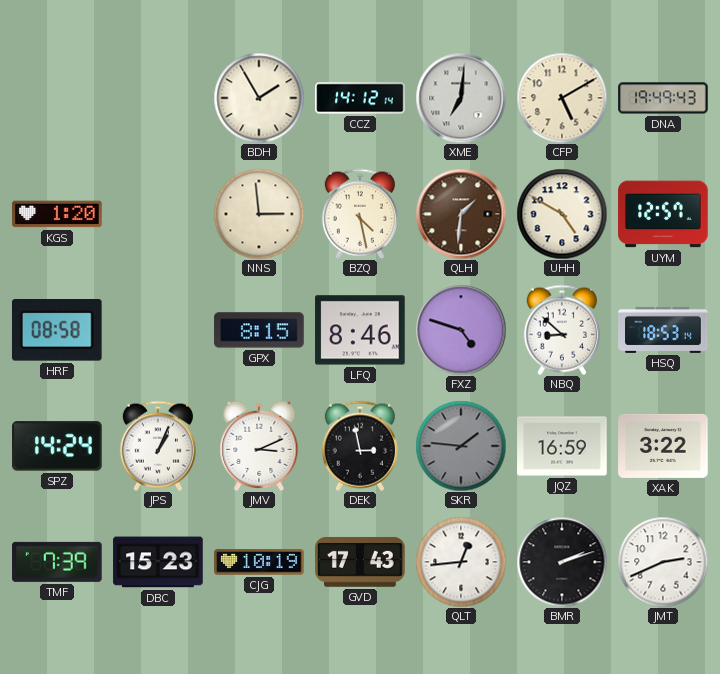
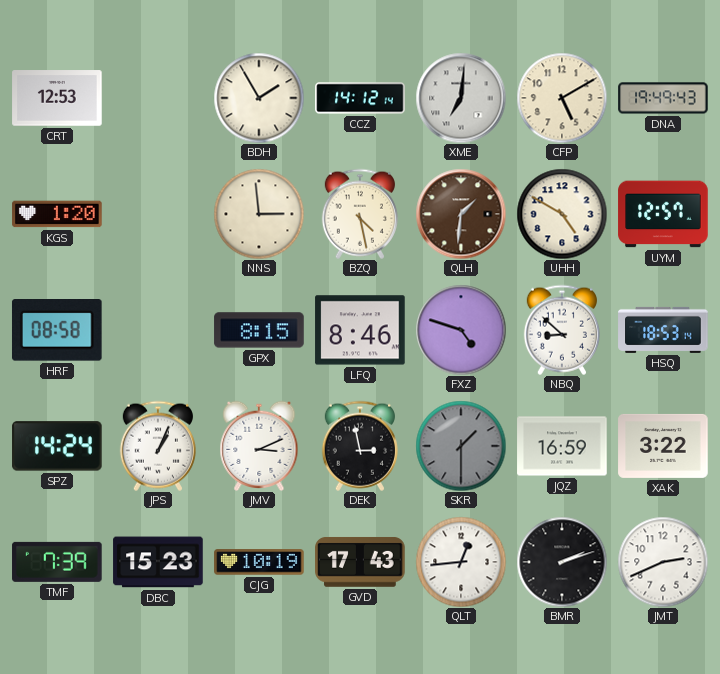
CRT: none -> 12:53 (57, 98)
SKR: 1:46 -> 1:30 (461, 446)
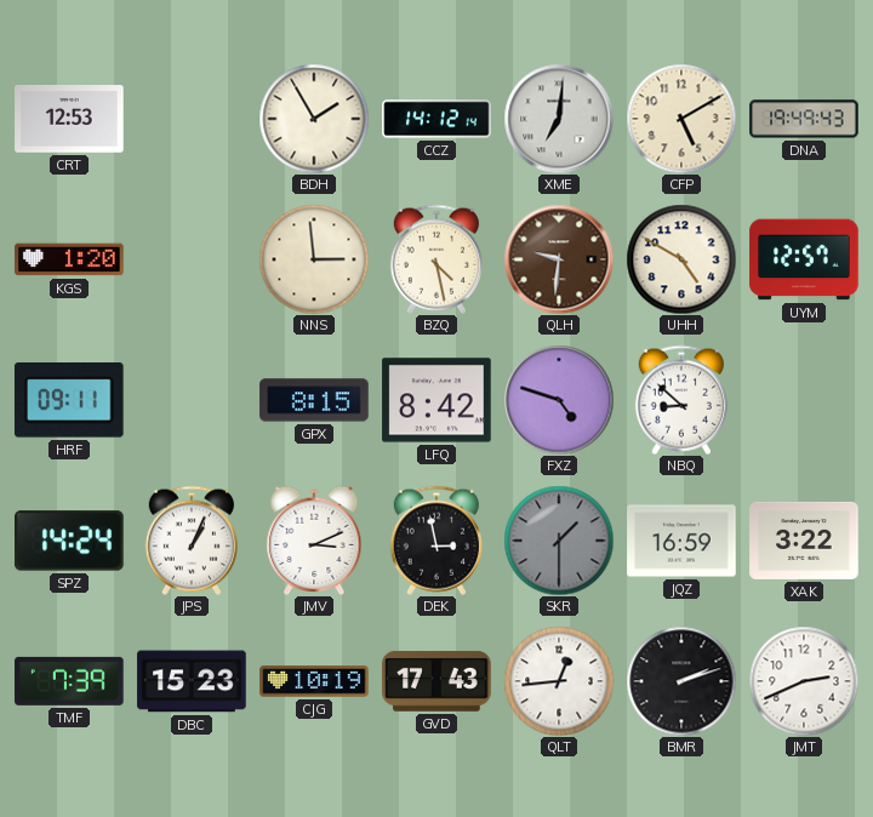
QLH: 1:31 -> 9:31 (559, 259)
HRF: 08:58 -> 09:11 (69, 401)
LFQ: 8:46 -> 8:42 (436, 400)
HSQ: 18:53 -> none (663, 330)
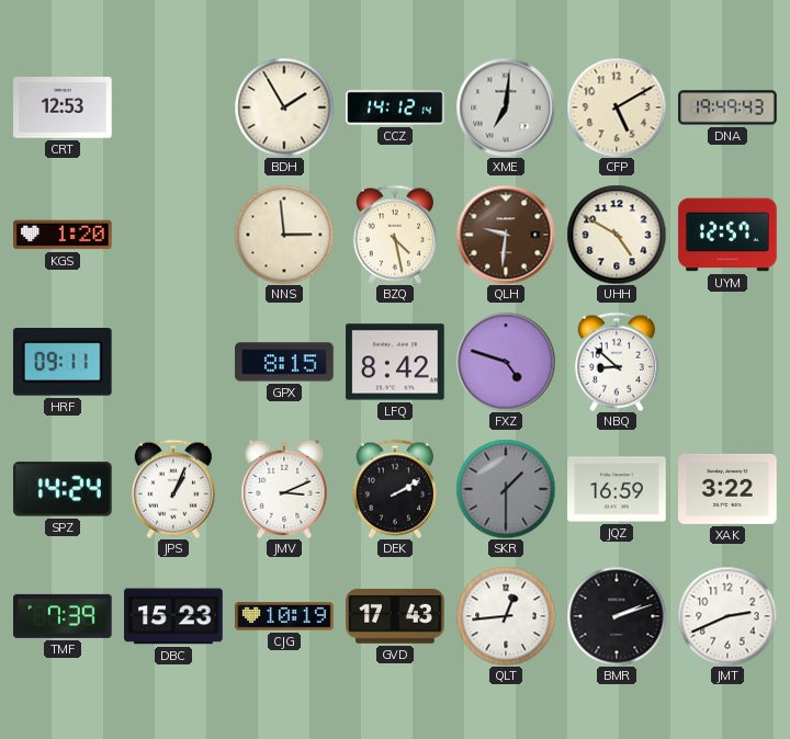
DEK: 2:58 -> 2:10 (395, 489)
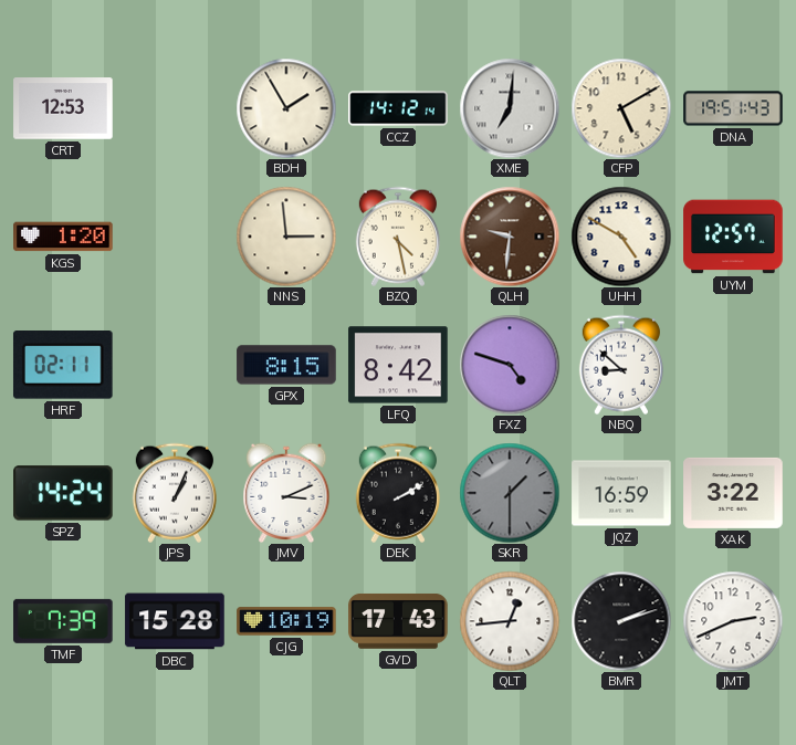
DNA: 19:49 -> 19:51 (733, 108)
HRF: 09:11 -> 02:11 (63, 366)
DBC: 15:23 -> 15:28 (175, 621)
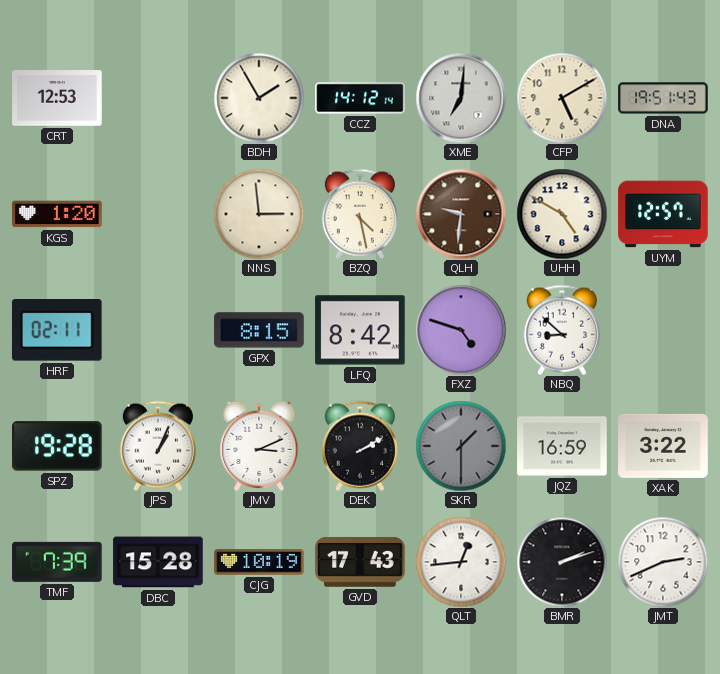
SPZ: 14:24 -> 19:28 (57, 446)
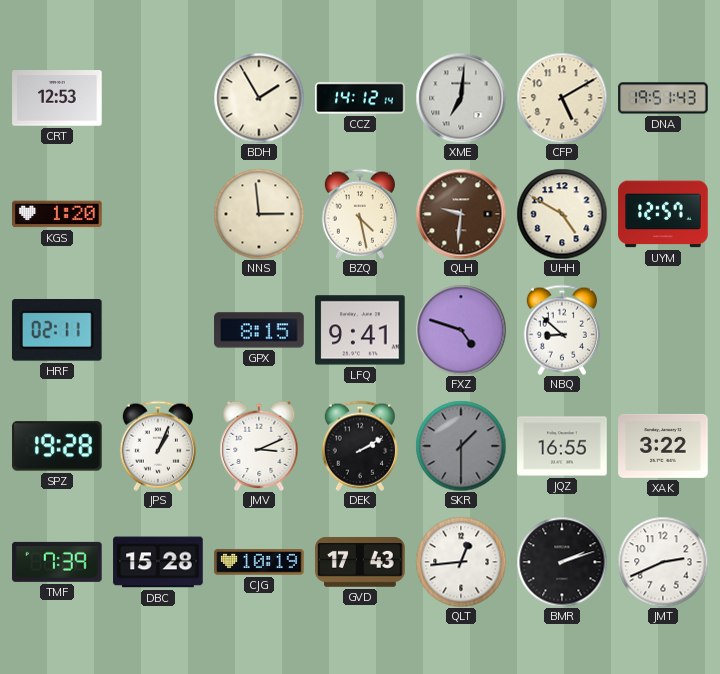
LFQ: 8:42 -> 9:41 (360, 330)
JQZ: 16:59 -> 16:55 (562, 446)
